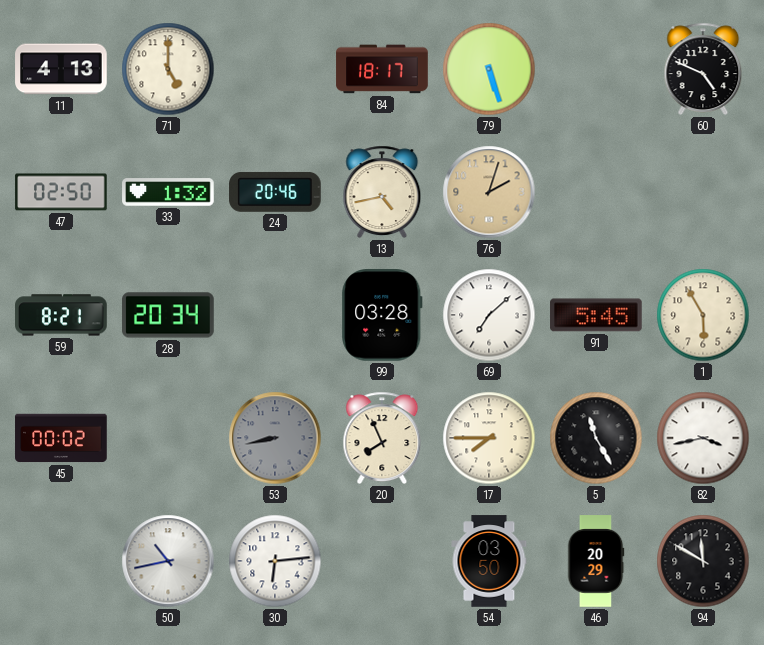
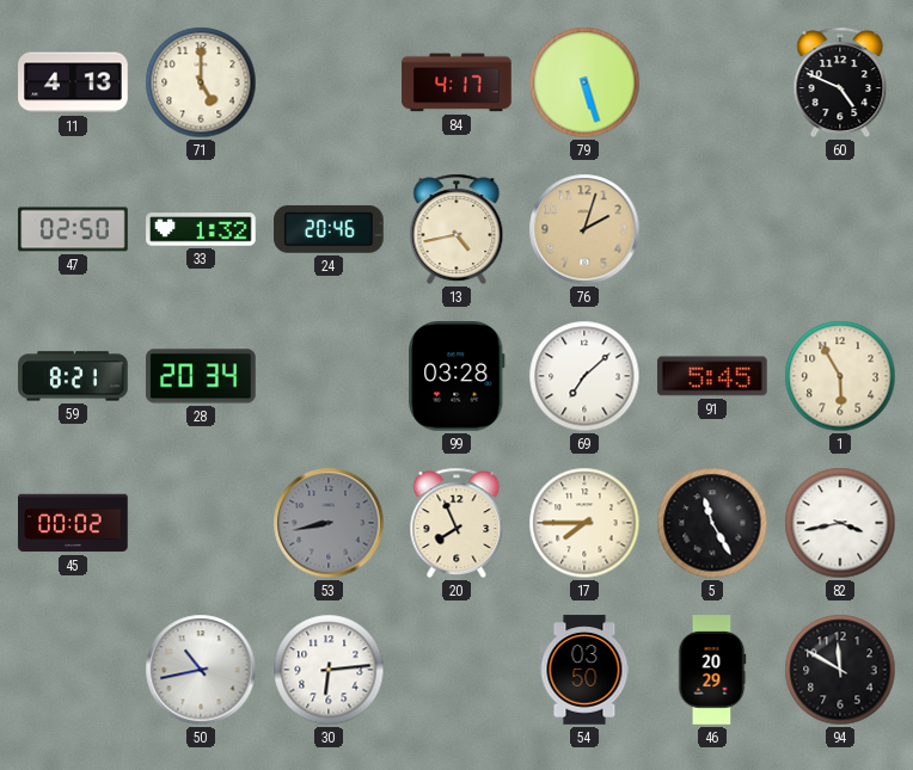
84: 18:17 -> 4:17 (456, 82)
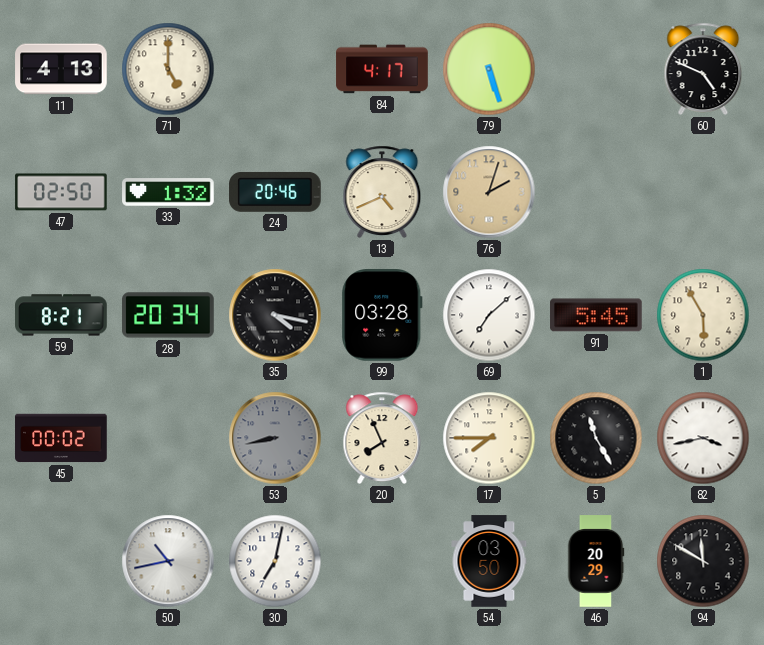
13: 4:43 -> 4:41 (382, 192)
35: none -> 4:17 (275, 315)
30: 6:14 -> 7:02 (275, 561)
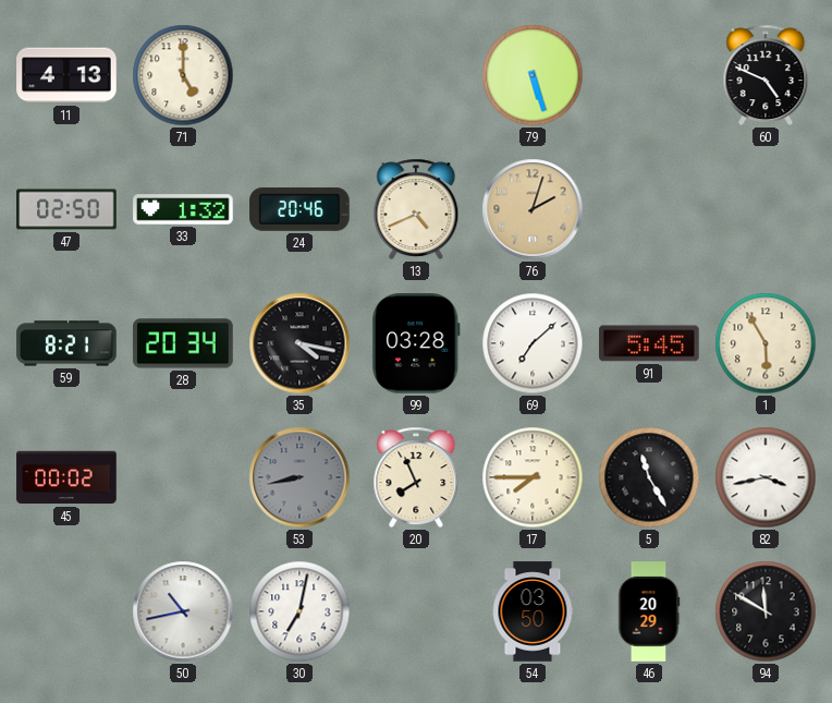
84: 4:17 -> none (382, 69)
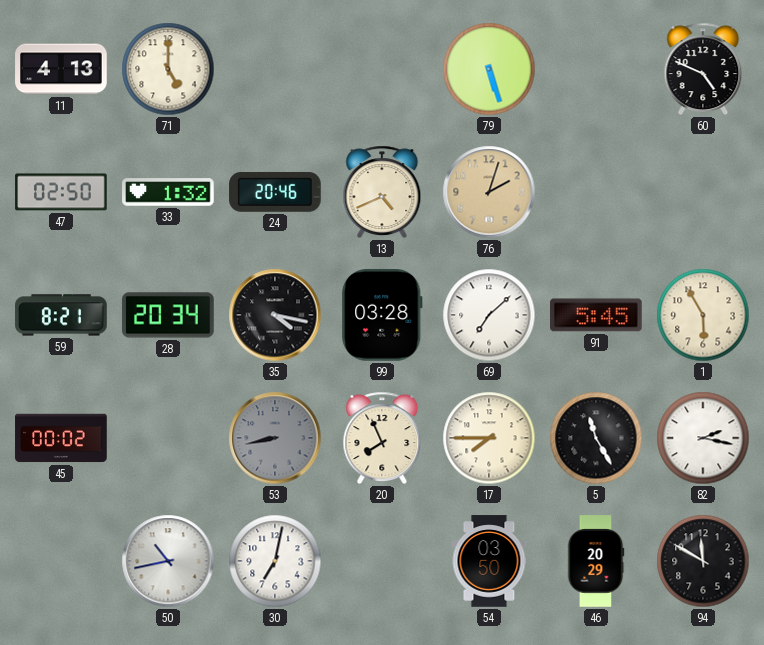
82: 3:43 -> 2:17 (703, 438)
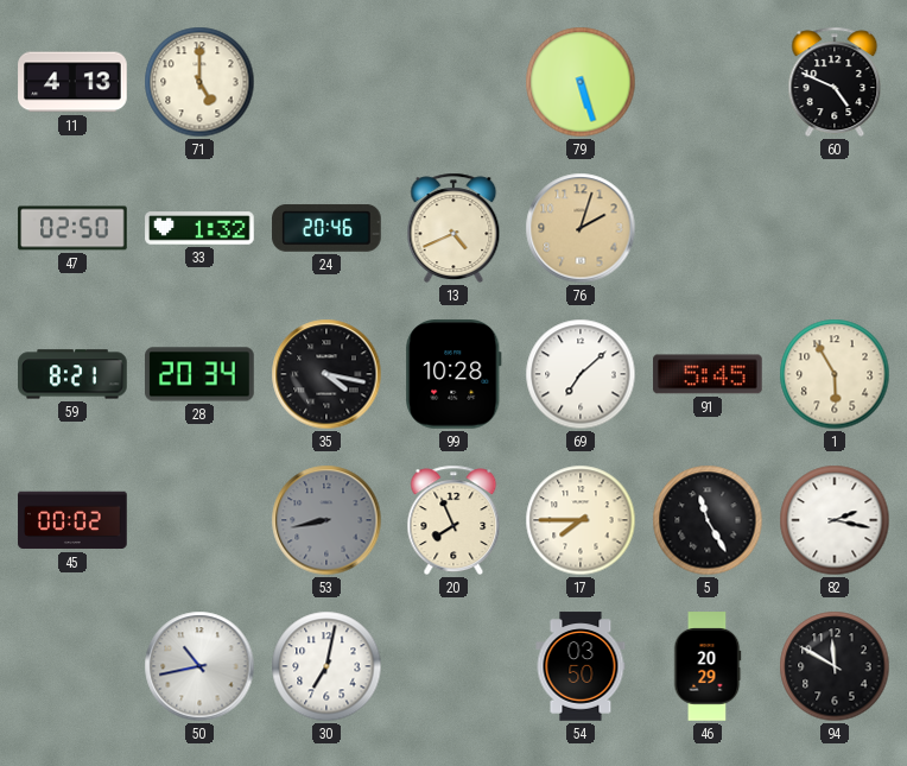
99: 03:28 -> 10:28 (453, 374)
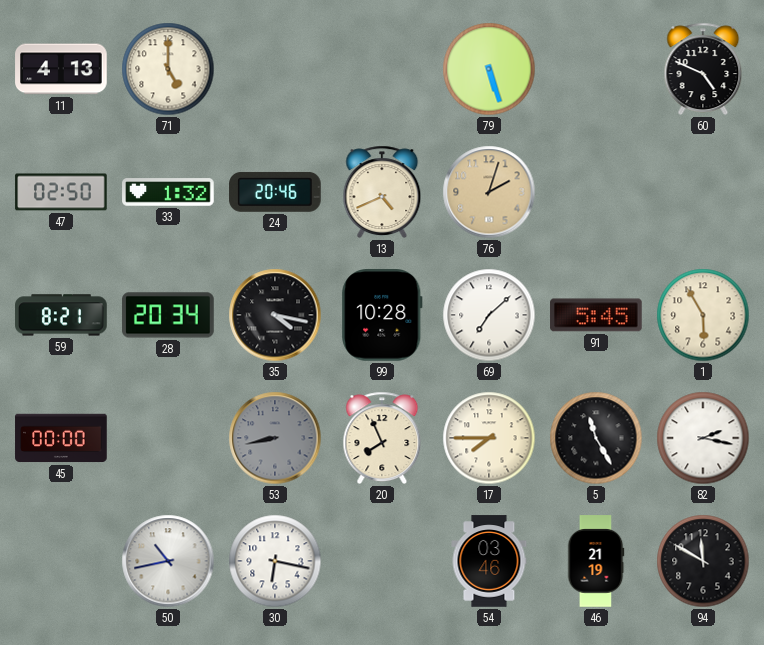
45: 00:02 -> 00:00 (61, 438)
30: 7:02 -> 6:17 (275, 561)
54: 03:50 -> 03:46 (489, 561)
46: 20:29 -> 21:19 (596, 561)
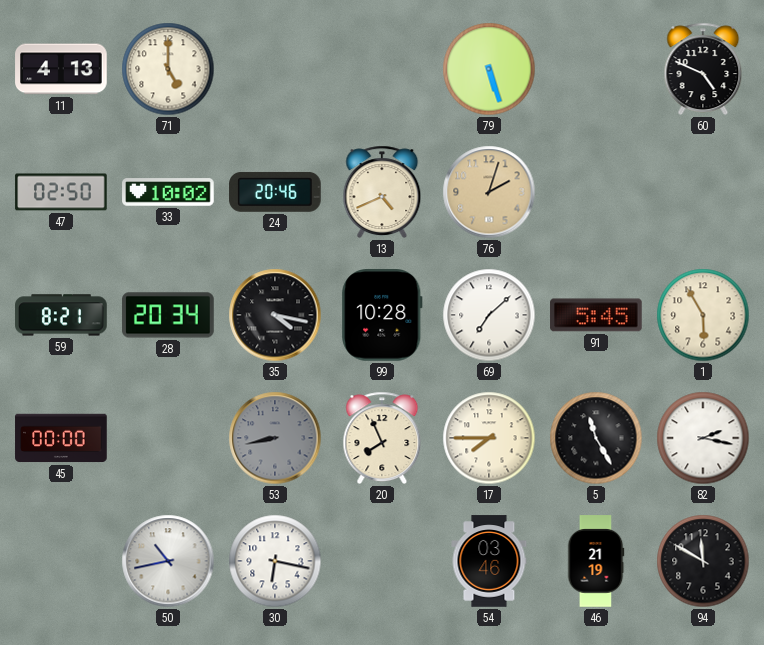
33: 1:32 -> 10:02 (168, 192)
